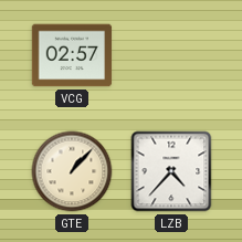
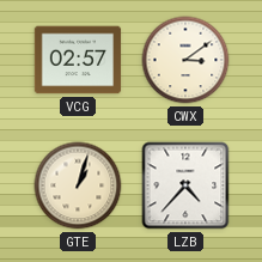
CWX: none -> 3:09 (185, 60)
GTE: 1:07 -> 1:03 (78, 185)
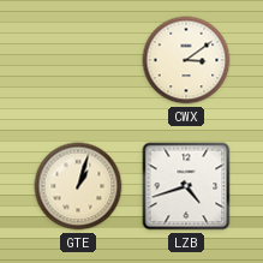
VCG: 02:57 -> none (78, 60)
LZB: 4:37 -> 4:42 (186, 186)
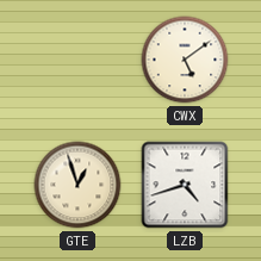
CWX: 3:09 -> 5:09 (185, 60)
GTE: 1:03 -> 12:57 (77, 185)
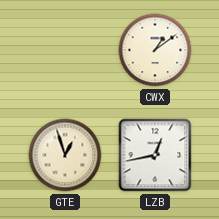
CWX: 5:09 -> 1:09 (155, 50)
LZB: 4:42 -> 12:43 (155, 155)
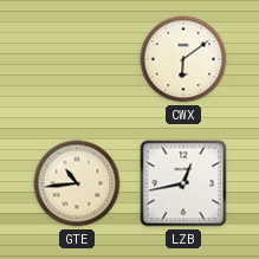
CWX: 1:09 -> 6:09 (183, 59)
GTE: 12:57 -> 10:44 (77, 183)
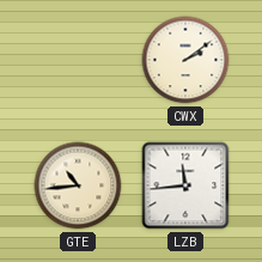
CWX: 6:09 -> 2:09 (185, 60)
LZB: 12:43 -> 11:44 (185, 185)
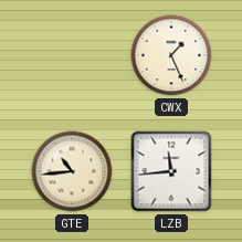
CWX: 2:09 -> 1:26 (171, 55)
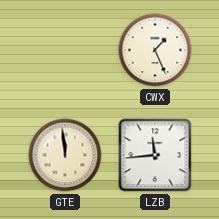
GTE: 10:44 -> 11:59 (65, 155)
